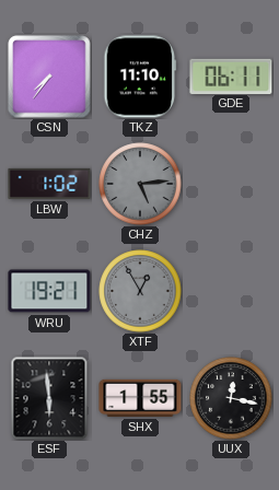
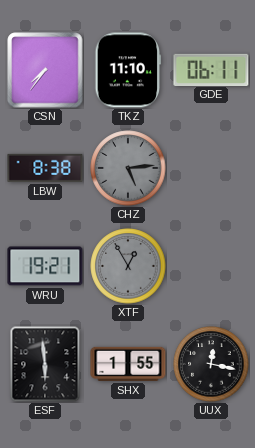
LBW: 1:02 -> 8:38 (45, 168)
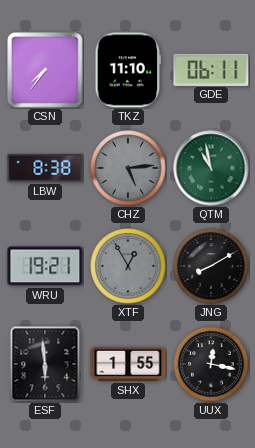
QTM: none -> 10:58 (211, 168)
JNG: none -> 8:10 (211, 266)
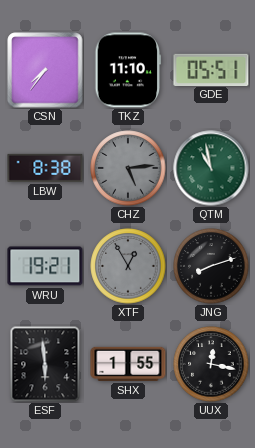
GDE: 06:11 -> 05:51 (211, 69)
JNG: 8:10 -> 8:12 (211, 266)
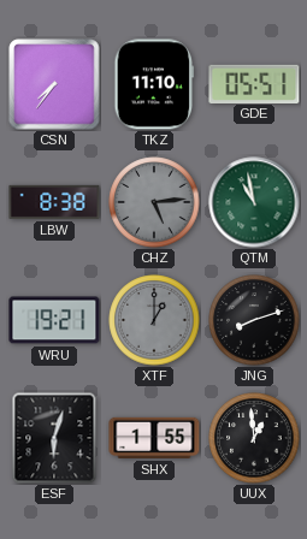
XTF: 12:55 -> 1:00 (154, 320)
ESF: 5:59 -> 6:03 (54, 438)
UUX: 12:17 -> 12:59 (254, 438)
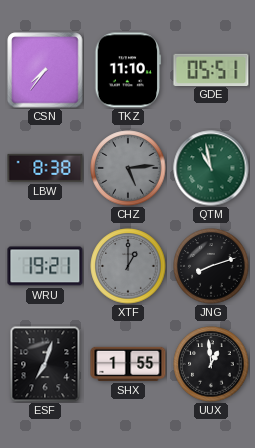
ESF: 6:03 -> 7:03 (45, 364)
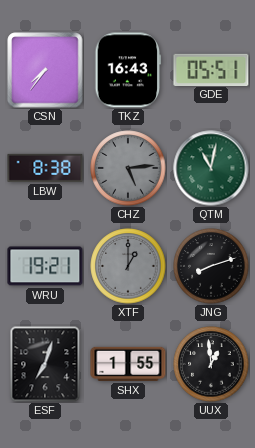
TKZ: 11:10 -> 16:43 (128, 70)
QTM: 10:58 -> 11:02 (211, 168)
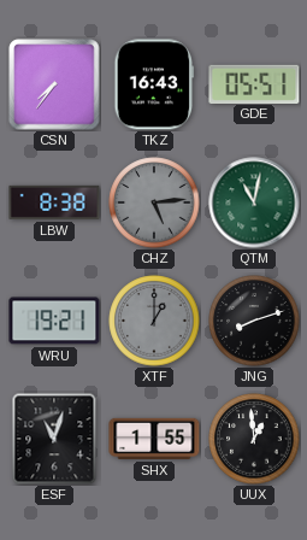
ESF: 7:03 -> 11:03 (54, 439)
